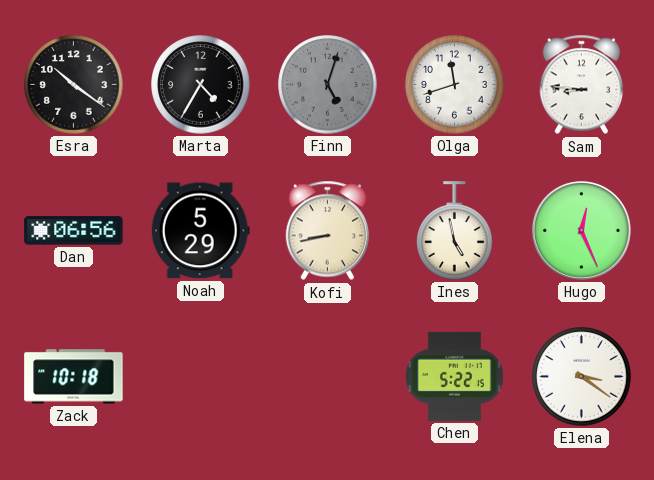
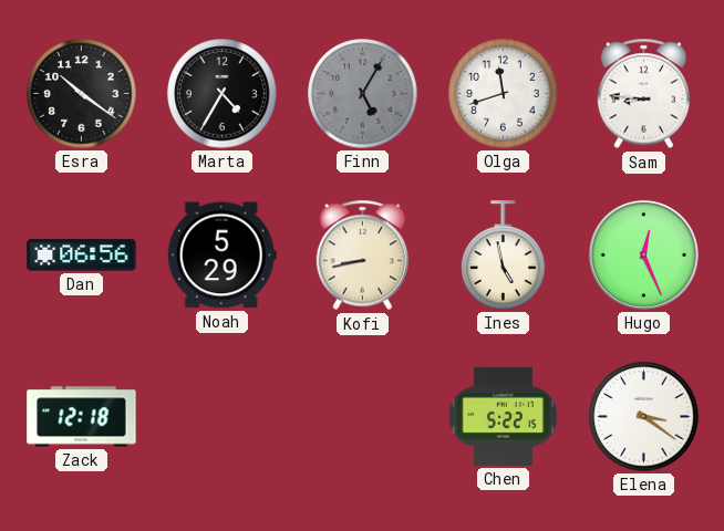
Finn: 5:03 -> 5:05 (363, 94)
Zack: 10:18 -> 12:18 (82, 417)
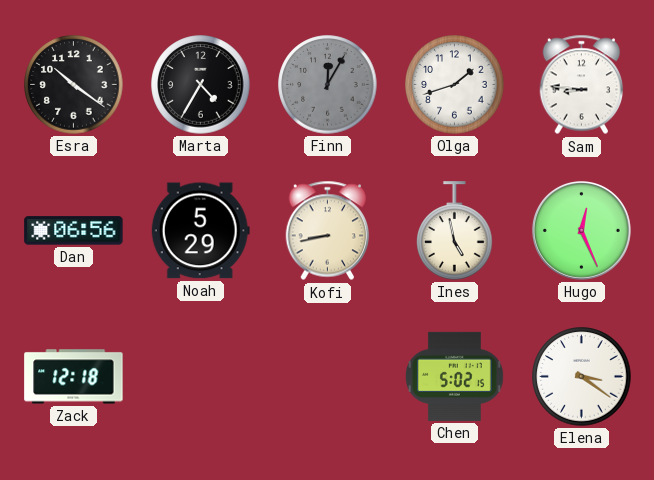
Finn: 5:05 -> 12:05 (328, 85)
Olga: 11:42 -> 1:42 (455, 85)
Chen: 5:22 -> 5:02 (454, 376)
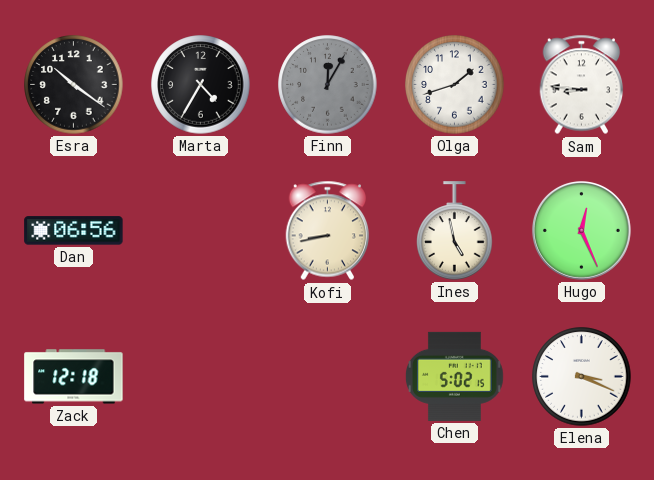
Noah: 5:29 -> none (200, 231)
Elena: 3:21 -> 3:19 (582, 377)
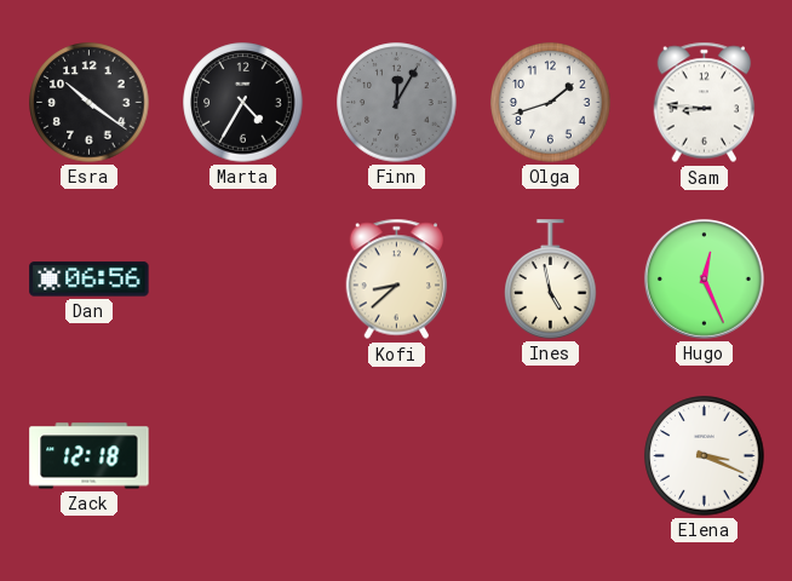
Kofi: 8:43 -> 8:38 (397, 280)
Chen: 5:02 -> none (454, 376)
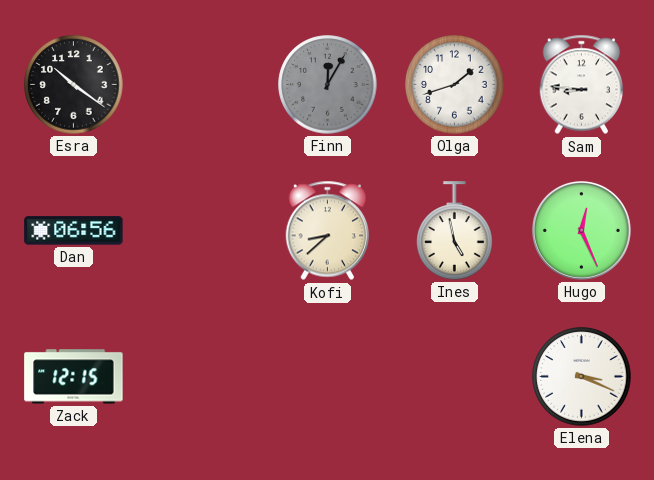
Marta: 4:35 -> none (243, 103)
Zack: 12:18 -> 12:15 (74, 377)
